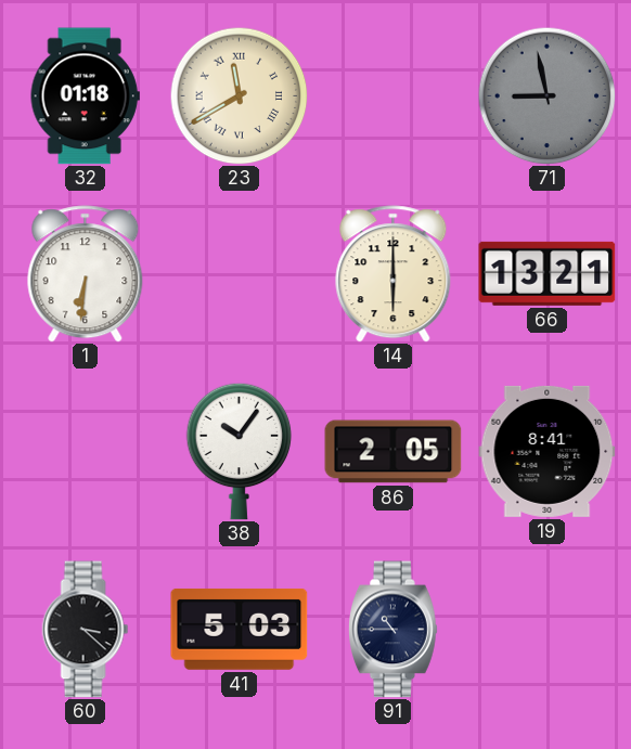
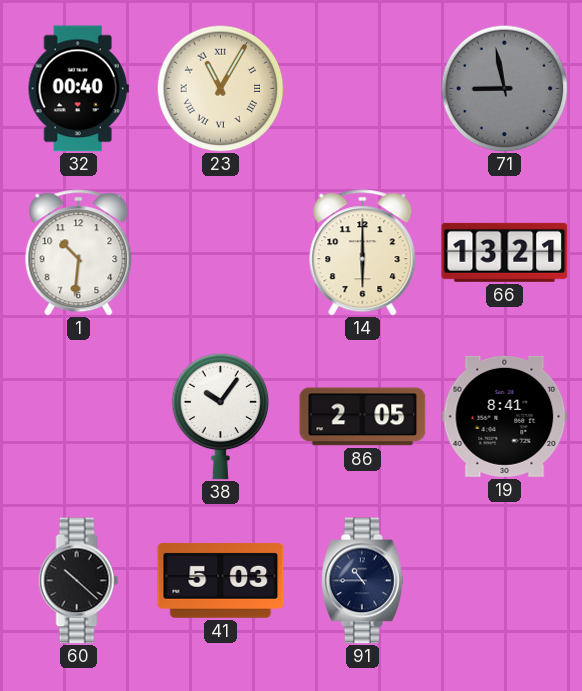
32: 01:18 -> 00:40 (78, 89)
23: 11:40 -> 11:05 (220, 88)
1: 6:31 -> 10:31 (79, 253)
60: 3:22 -> 10:22 (79, 581)
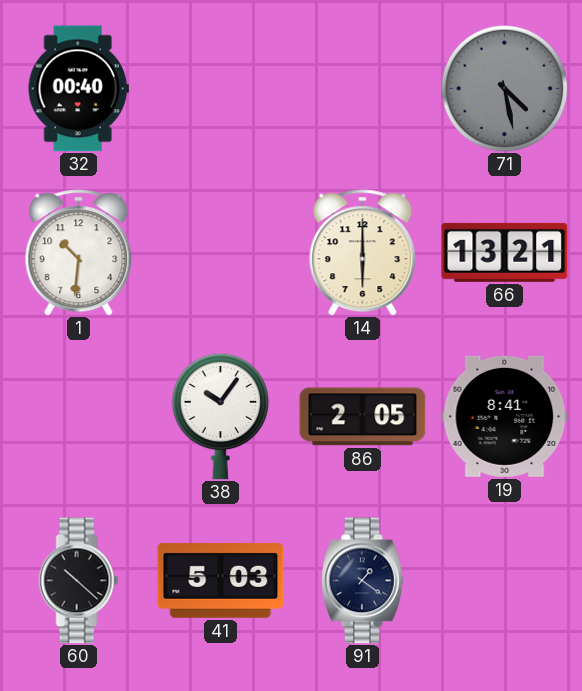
23: 11:05 -> none (220, 88)
71: 8:58 -> 4:28 (504, 88)
91: 10:45 -> 1:21 (363, 581)
